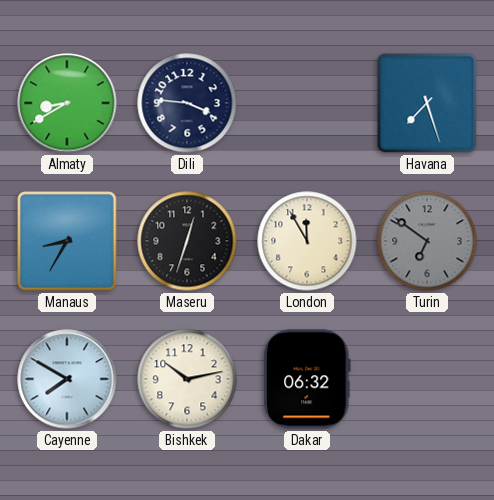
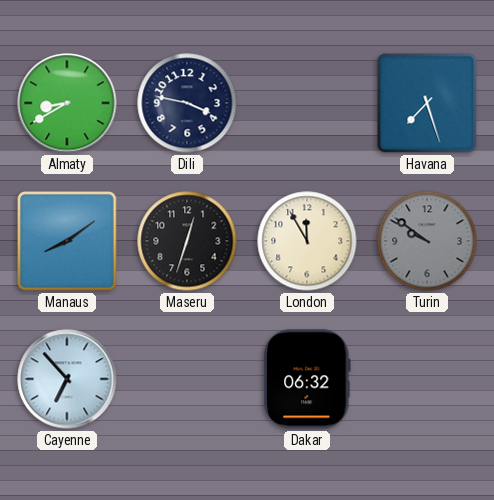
Dili: 3:46 -> 3:47 (187, 103)
Manaus: 8:35 -> 8:09 (68, 242)
Turin: 6:51 -> 9:51 (427, 241)
Cayenne: 7:50 -> 6:53 (67, 379)
Bishkek: 10:13 -> none (187, 379)
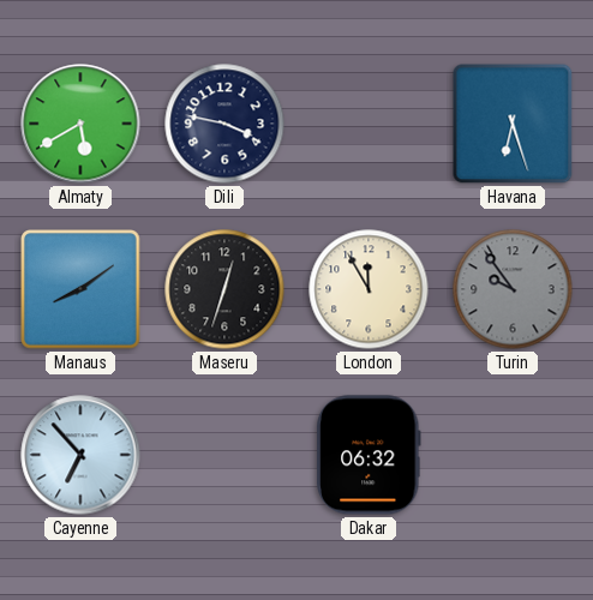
Almaty: 8:40 -> 5:40 (80, 124)
Havana: 7:27 -> 6:27 (513, 124)
Turin: 9:51 -> 9:54 (513, 289)
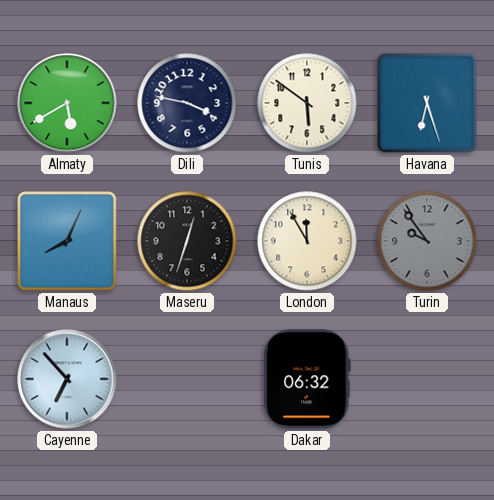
Tunis: none -> 5:51 (307, 103)
Manaus: 8:09 -> 8:04 (68, 242)
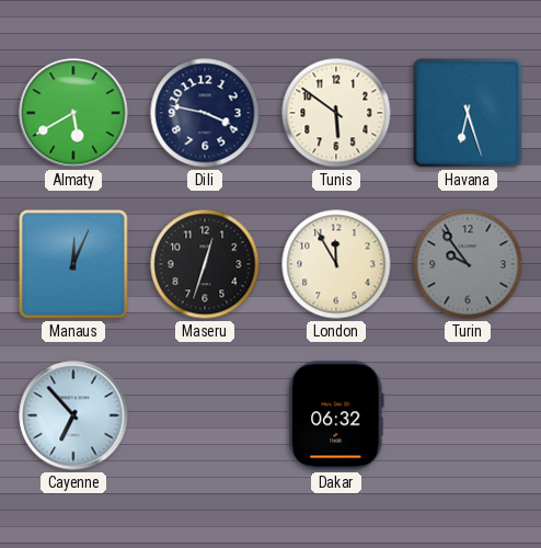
Manaus: 8:04 -> 12:04 (74, 265)
